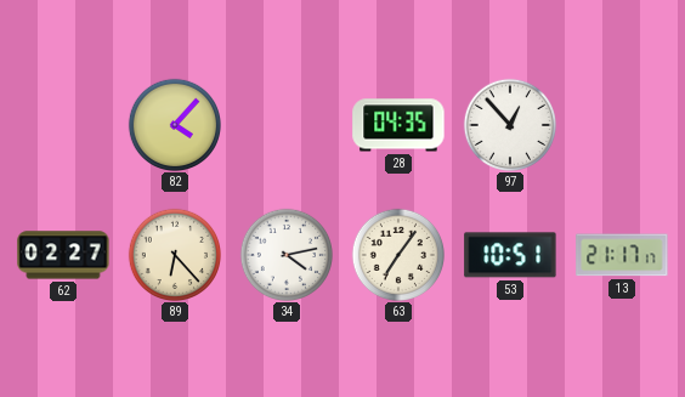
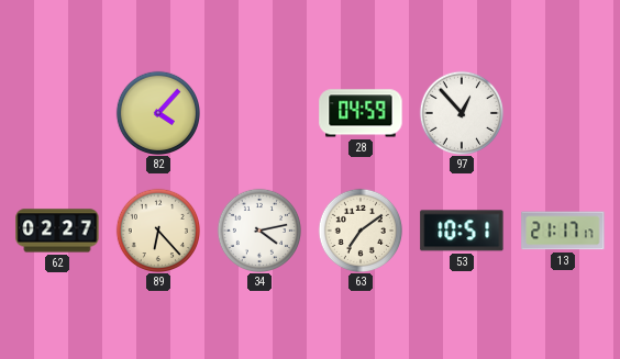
28: 04:35 -> 04:59 (361, 113)
63: 7:06 -> 7:09 (359, 229)
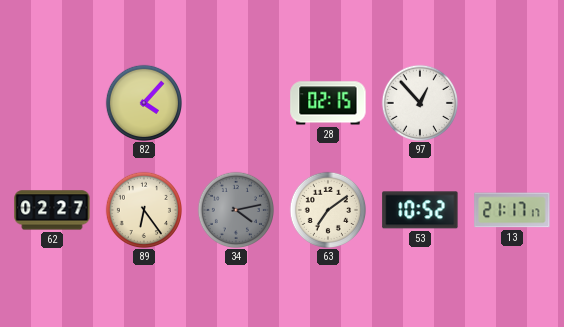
28: 04:59 -> 02:15 (328, 103)
89: 6:23 -> 6:24 (143, 209)
34 dial: white -> grey (235, 209)
53: 10:51 -> 10:52 (420, 210)
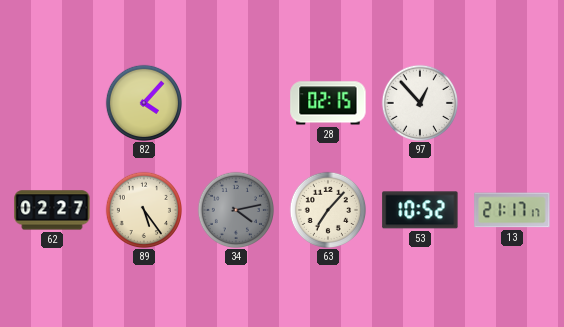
89: 6:24 -> 5:24 (143, 209)
63: 7:09 -> 7:07 (327, 209)
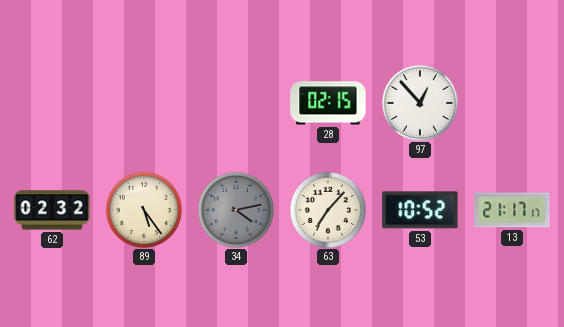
82: 4:07 -> none (143, 102)
62: 02:27 -> 02:32 (52, 210)
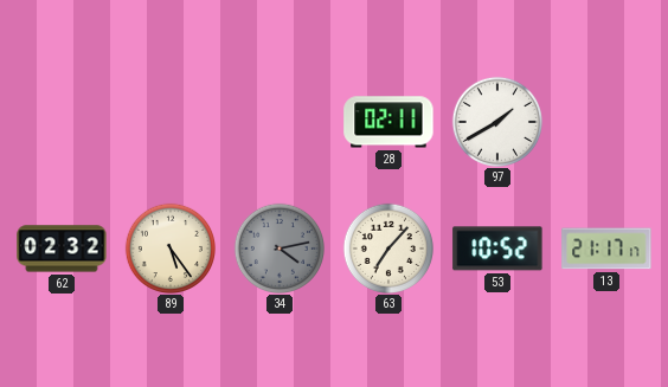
28: 02:15 -> 02:11 (388, 122)
97: 12:53 -> 1:40 (496, 121)
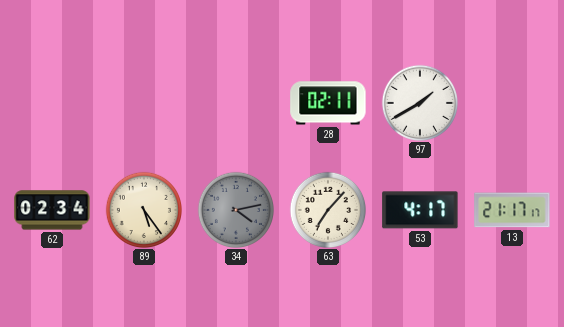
62: 02:32 -> 02:34 (52, 210)
53: 10:52 -> 4:17 (420, 210)
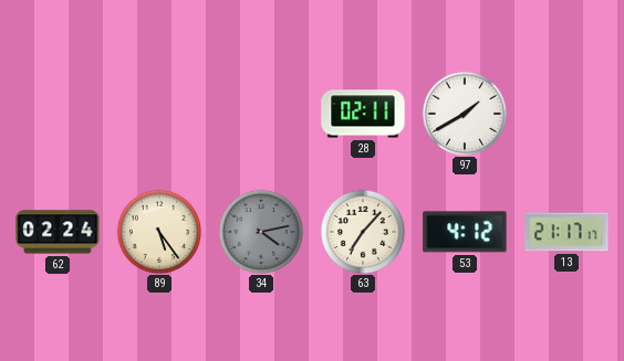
62: 02:34 -> 02:24 (58, 232)
53: 4:17 -> 4:12 (465, 232)
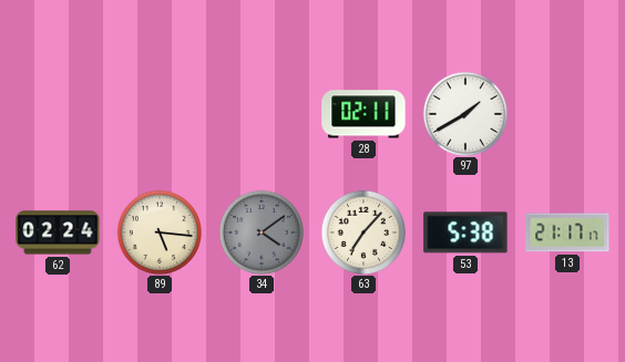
89: 5:24 -> 5:16 (158, 231)
34: 4:13 -> 4:09 (260, 231)
53: 4:12 -> 5:38 (465, 232)
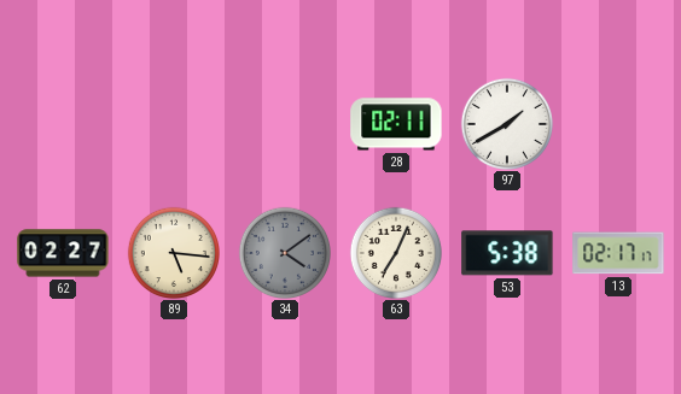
62: 02:24 -> 02:27 (63, 253)
63: 7:07 -> 7:04 (395, 252)
13: 21:17 -> 02:17 (618, 253)
